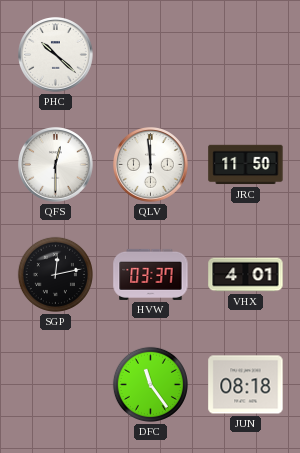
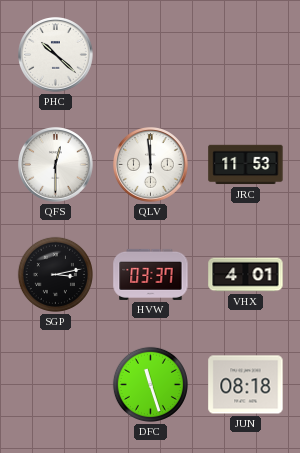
JRC: 11:50 -> 11:53 (246, 165)
SGP: 12:13 -> 3:13 (55, 274)
DFC: 11:24 -> 11:27 (150, 384)
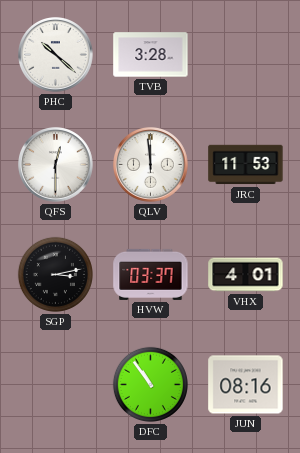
TVB: none -> 3:28 (151, 55)
DFC: 11:27 -> 10:54 (150, 384)
JUN: 08:18 -> 08:16 (246, 385)
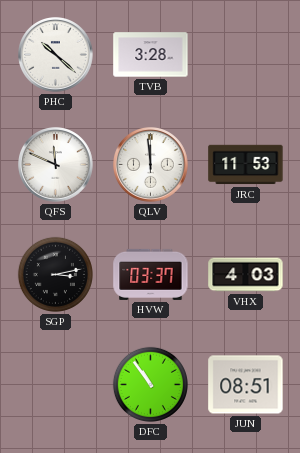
QFS: 12:30 -> 11:49 (56, 165)
VHX: 4:01 -> 4:03 (246, 275)
JUN: 08:16 -> 08:51 (246, 385)
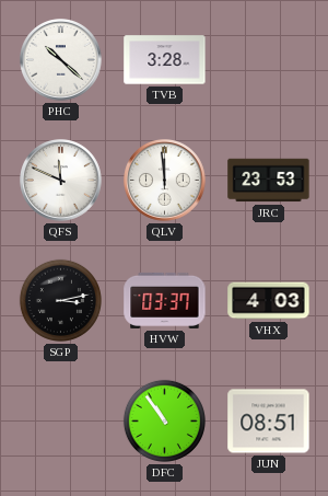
JRC: 11:53 -> 23:53 (269, 181)
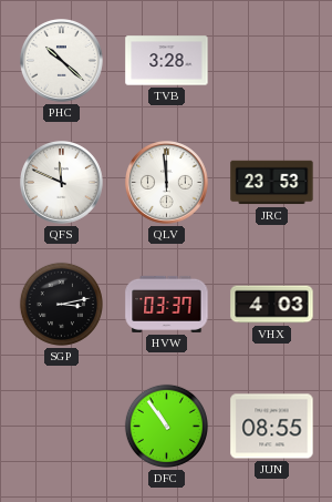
JUN: 08:51 -> 08:55 (272, 427)
